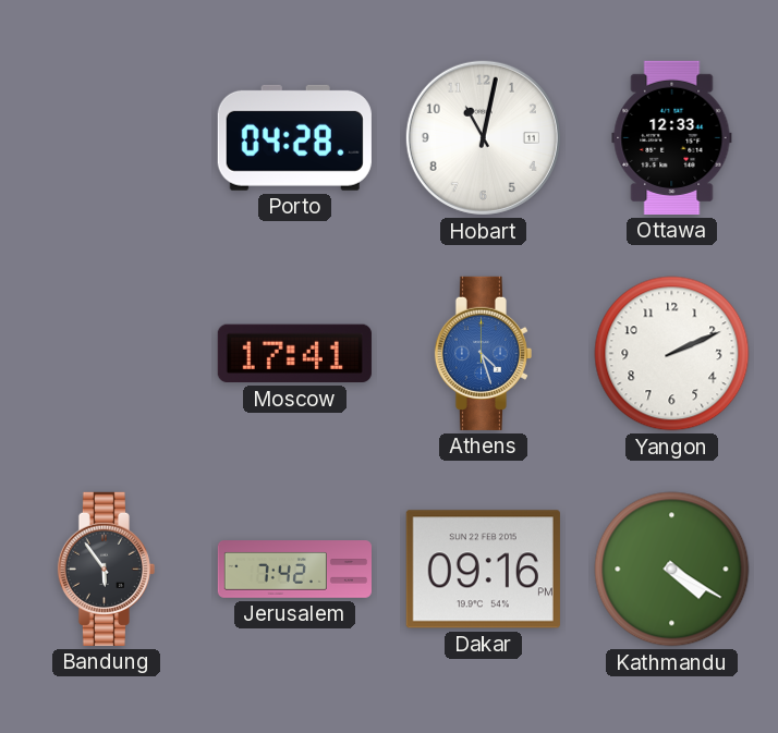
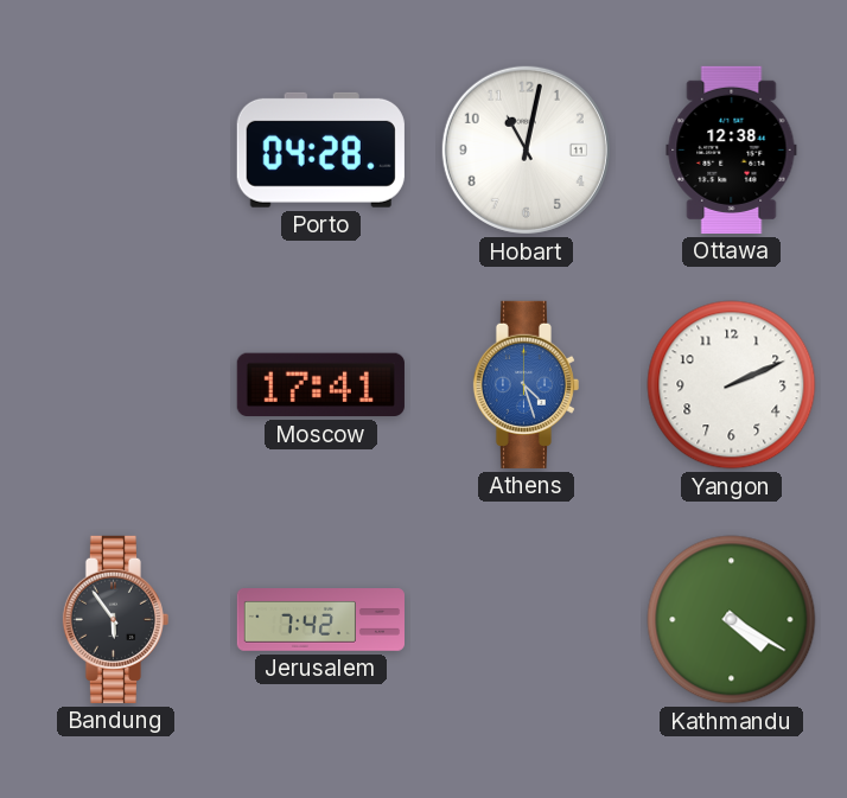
Ottawa: 12:33 -> 12:38 (732, 149)
Dakar: 09:16 -> none (483, 570)
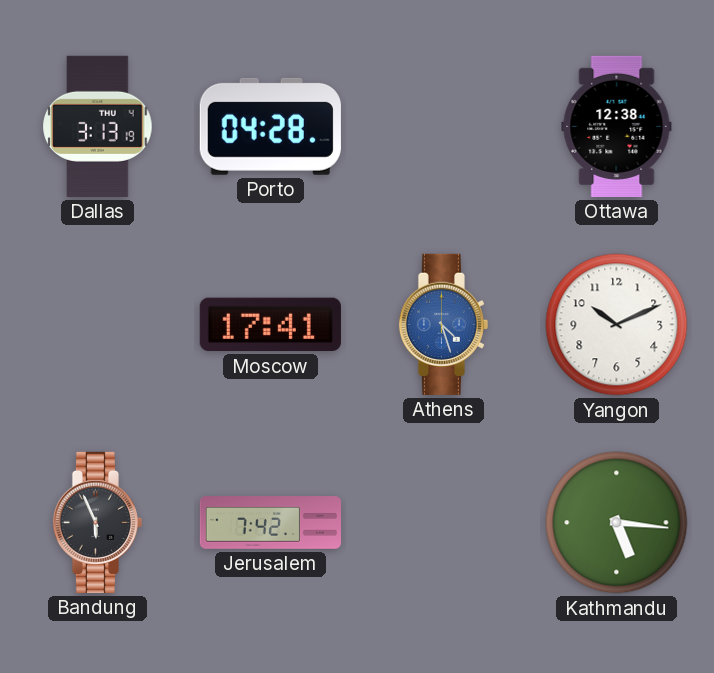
Dallas: none -> 3:13 (98, 126)
Hobart: 11:02 -> none (526, 149)
Yangon: 2:11 -> 10:11 (617, 325)
Bandung: 5:54 -> 5:56 (97, 522)
Kathmandu: 4:20 -> 5:16 (617, 523)
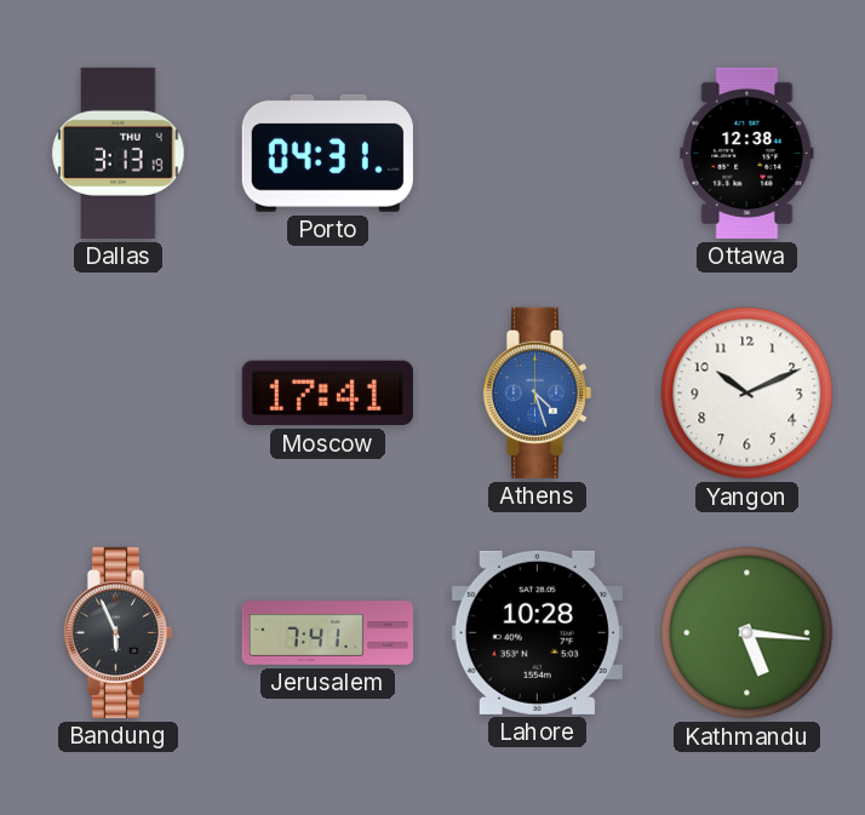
Porto: 04:28 -> 04:31 (327, 153)
Jerusalem: 7:42 -> 7:41 (327, 633)
Lahore: none -> 10:28 (537, 632)
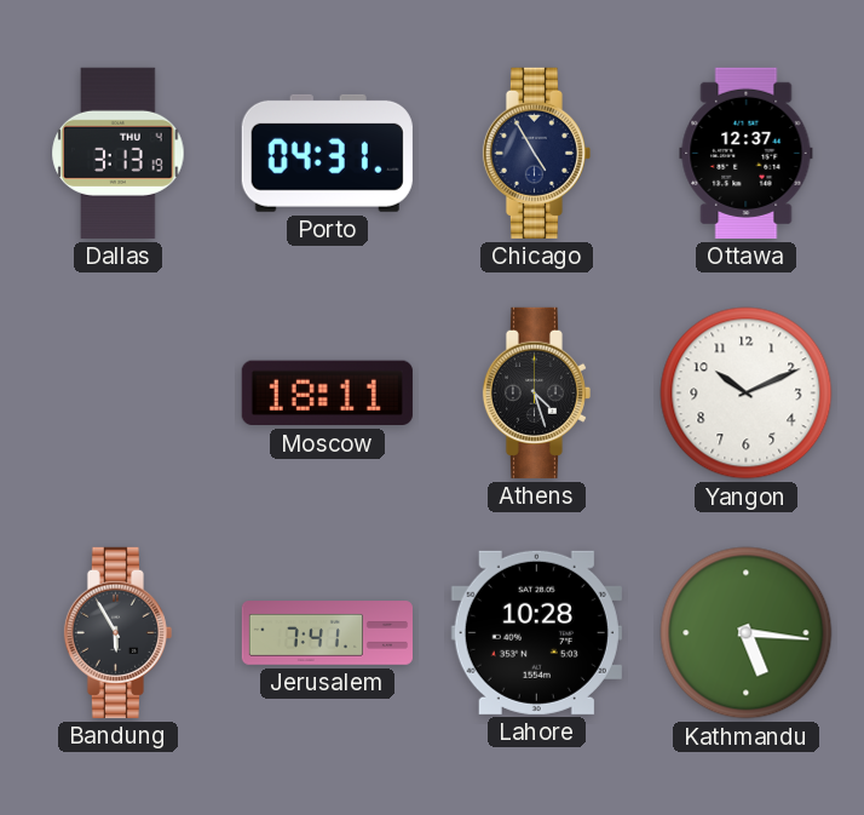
Chicago: none -> 4:55 (536, 153)
Ottawa: 12:38 -> 12:37 (747, 153)
Moscow: 17:41 -> 18:11 (327, 394)
Athens dial: blue -> black (536, 392)
Bandung: 5:56 -> 5:55 (117, 632)
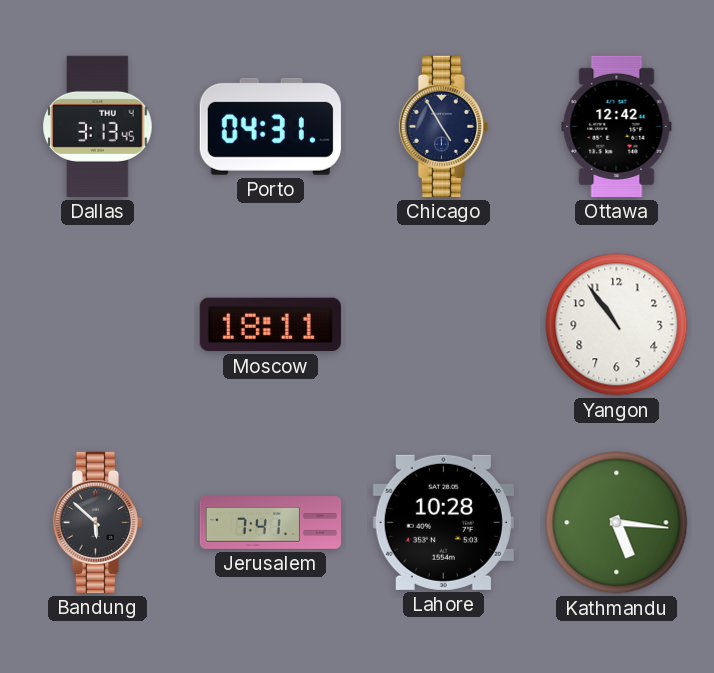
Dallas: 3:13:19 -> 3:13:45 (98, 126)
Ottawa: 12:37 -> 12:42 (617, 126)
Athens: 4:27 -> none (536, 392)
Yangon: 10:11 -> 10:54 (617, 325)
Bandung: 5:55 -> 5:52 (97, 522)
